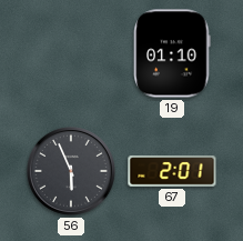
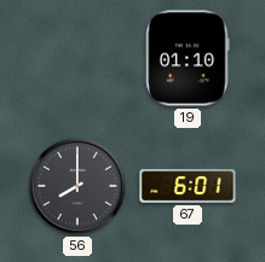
56: 5:56 -> 8:00 (77, 186)
67: 2:01 -> 6:01 (188, 186)
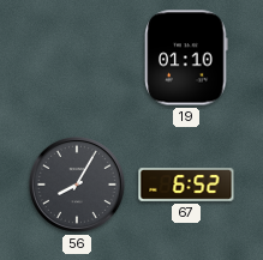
56: 8:00 -> 8:05 (77, 185)
67: 6:01 -> 6:52 (186, 185)
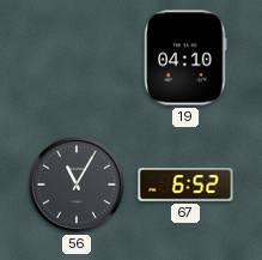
19: 01:10 -> 04:10 (185, 58)
56: 8:05 -> 11:05 (77, 185)
